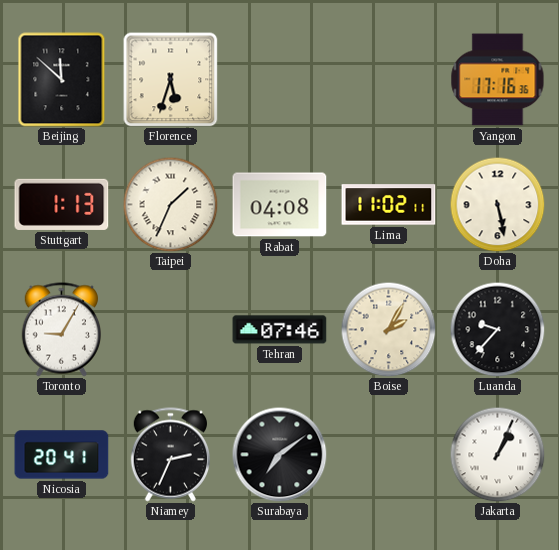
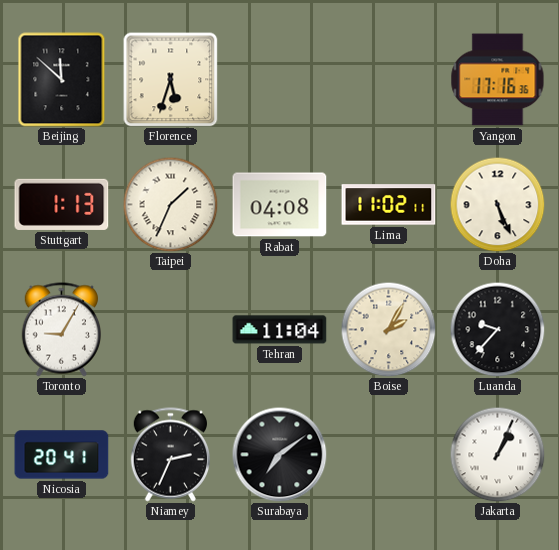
Doha: 5:28 -> 5:26 (497, 204)
Tehran: 07:46 -> 11:04 (280, 330)
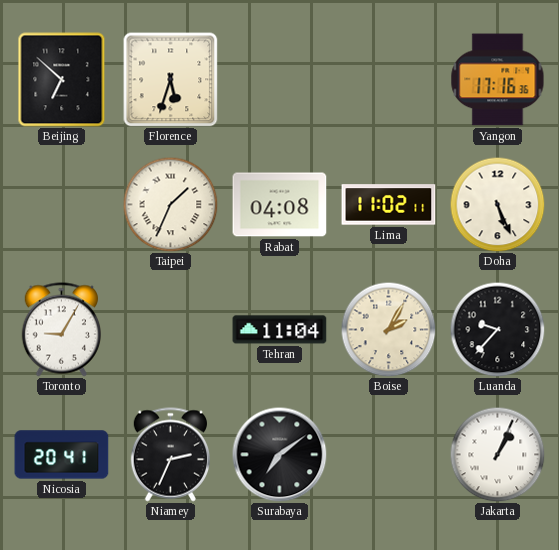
Beijing: 11:52 -> 6:52 (62, 80)
Stuttgart: 1:13 -> none (62, 204)
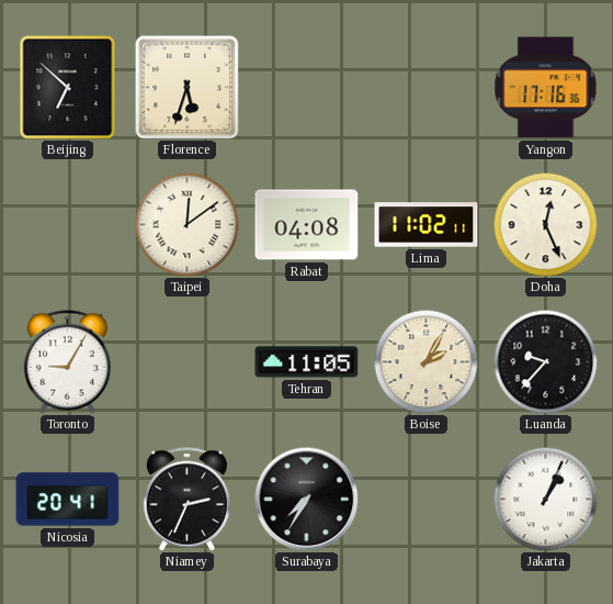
Taipei: 1:34 -> 12:09 (186, 224)
Doha: 5:26 -> 12:26 (545, 224)
Tehran: 11:04 -> 11:05 (307, 362)
Surabaya: 7:09 -> 7:35 (306, 499)
